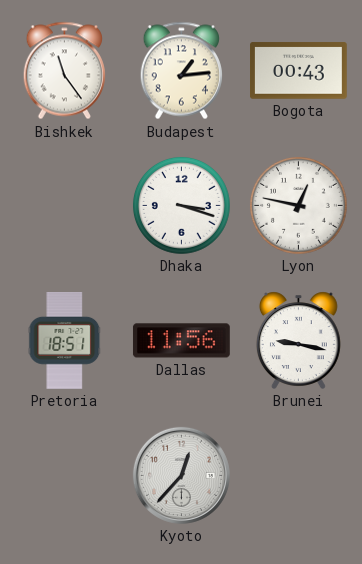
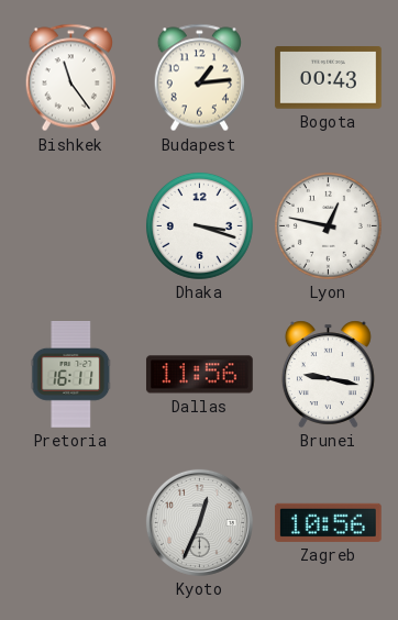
Pretoria: 18:51 -> 16:11 (71, 375)
Kyoto: 12:37 -> 12:34 (199, 522)
Zagreb: none -> 10:56 (328, 522)
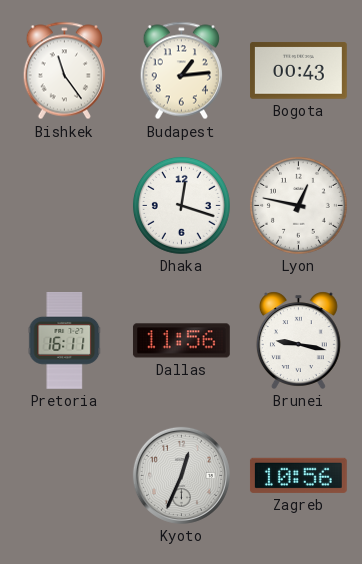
Dhaka: 3:18 -> 12:18 (181, 205)
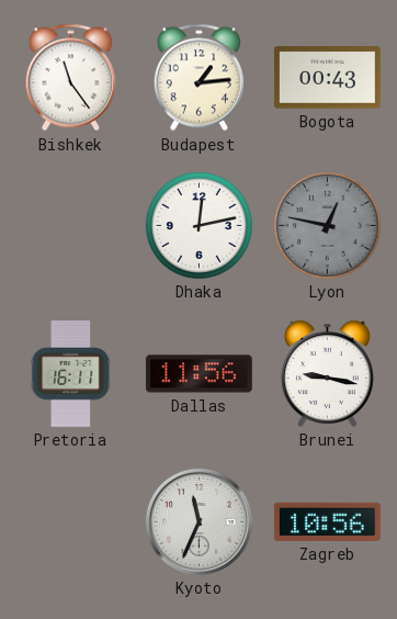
Dhaka: 12:18 -> 12:13 (198, 225)
Lyon dial: white -> grey (327, 225)
Kyoto: 12:34 -> 11:34 (198, 521)
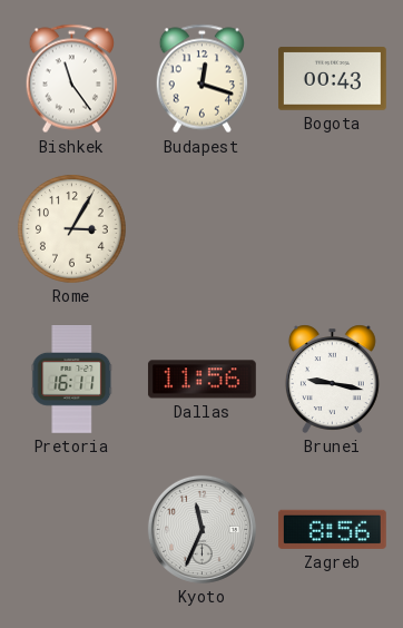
Budapest: 1:14 -> 12:18 (202, 79)
Rome: none -> 3:05 (71, 228)
Dhaka: 12:13 -> none (198, 225)
Lyon: 12:47 -> none (327, 225)
Zagreb: 10:56 -> 8:56 (332, 529)
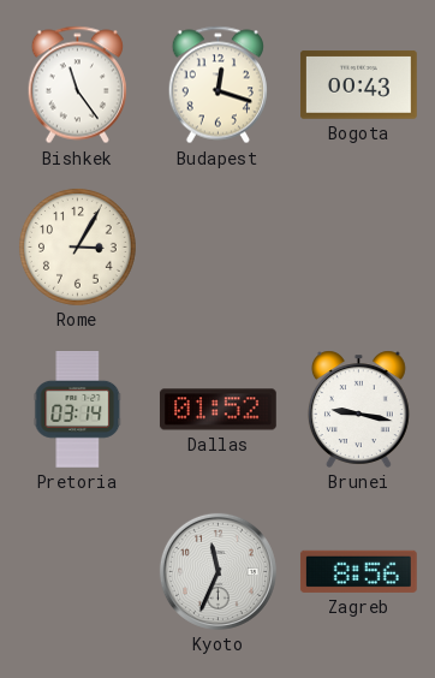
Pretoria: 16:11 -> 03:14 (78, 410)
Dallas: 11:56 -> 01:52 (218, 410)
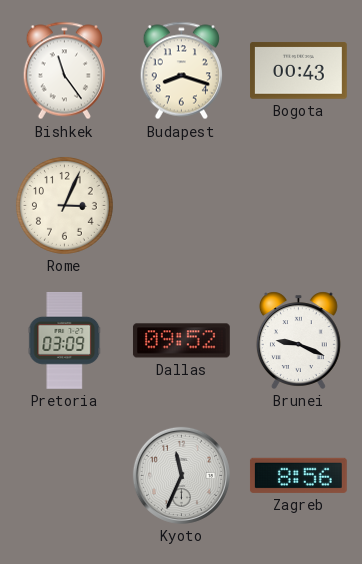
Budapest: 12:18 -> 8:18 (181, 71)
Rome: 3:05 -> 3:04 (64, 205)
Pretoria: 03:14 -> 03:09 (65, 341)
Dallas: 01:52 -> 09:52 (181, 341)
Brunei: 9:17 -> 9:19 (298, 340)
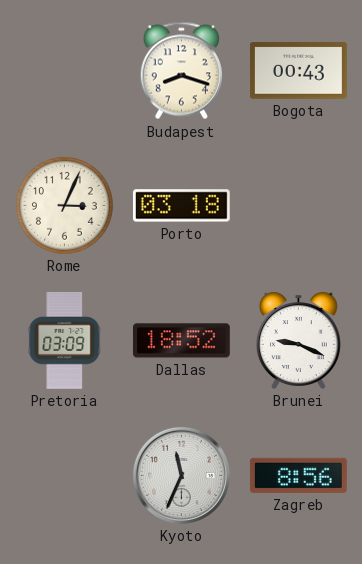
Bishkek: 11:24 -> none (64, 71)
Porto: none -> 03:18 (181, 206)
Dallas: 09:52 -> 18:52 (181, 341)
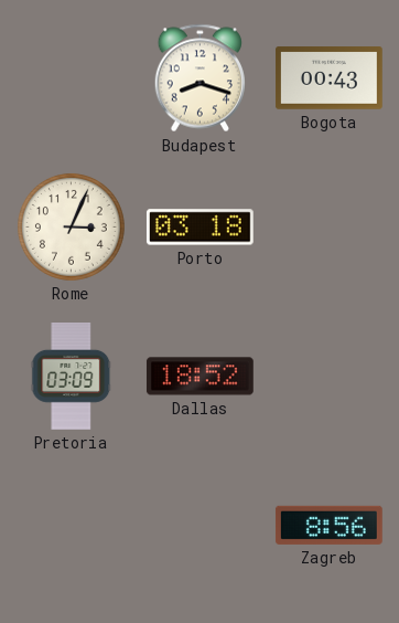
Brunei: 9:19 -> none (298, 340)
Kyoto: 11:34 -> none (181, 475)
